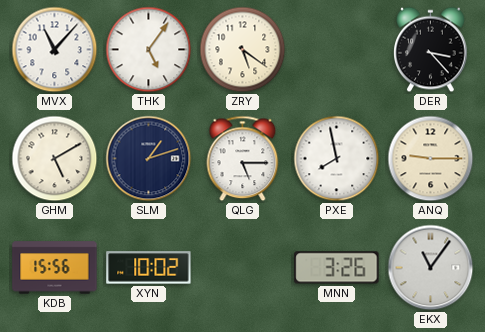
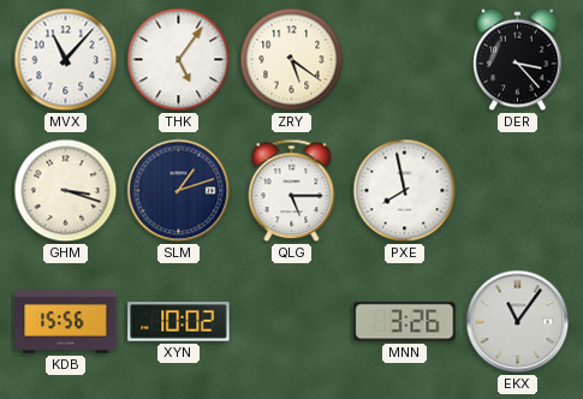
GHM: 5:10 -> 3:18 (66, 191)
ANQ: 9:15 -> none (431, 159)
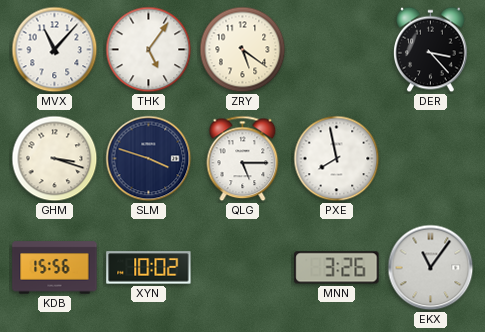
SLM: 1:12 -> 3:48 (149, 159)
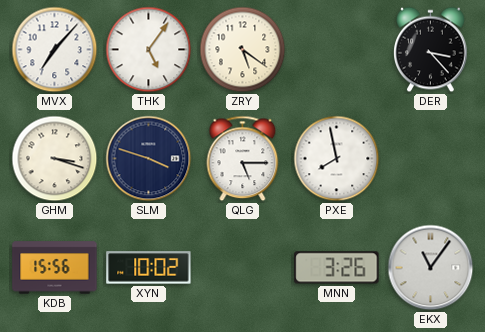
MVX: 11:07 -> 7:07 (55, 50)
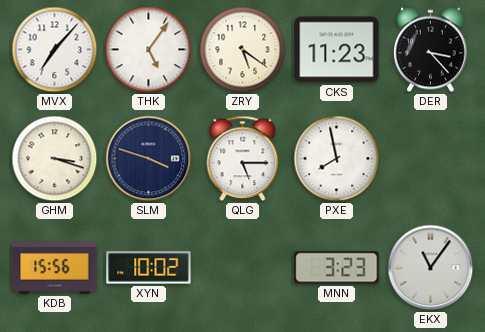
CKS: none -> 11:23 (337, 50)
MNN: 3:26 -> 3:23 (337, 268)
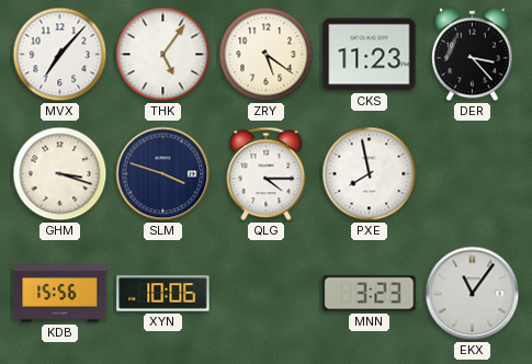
QLG: 5:15 -> 4:15 (267, 174)
XYN: 10:02 -> 10:06 (163, 294)
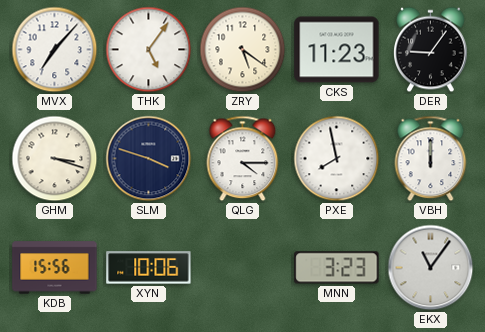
DER: 3:23 -> 9:06 (431, 50)
VBH: none -> 12:00 (431, 159)
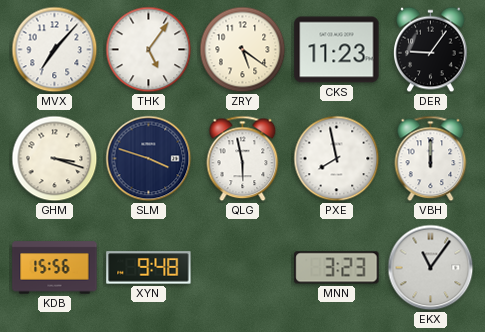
QLG: 4:15 -> 5:58 (243, 159)
XYN: 10:06 -> 9:48 (149, 268)
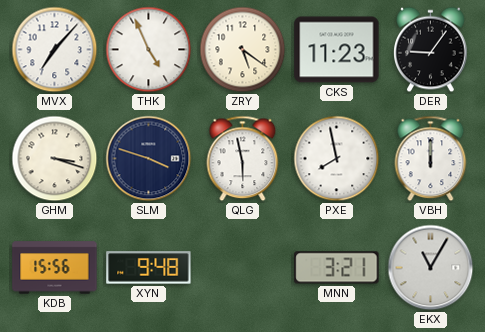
THK: 5:06 -> 4:56 (149, 50)
MNN: 3:23 -> 3:21 (337, 268)
EKX: 11:06 -> 11:05 (431, 268)
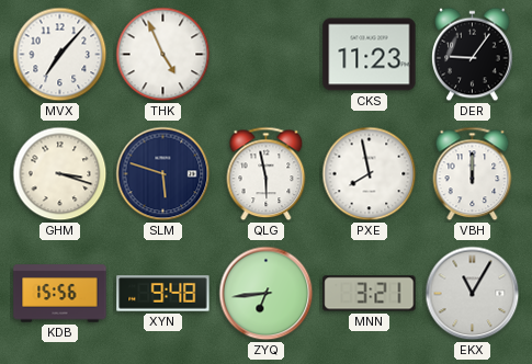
ZRY: 5:21 -> none (243, 50)
SLM: 3:48 -> 5:48 (163, 174)
ZYQ: none -> 6:44 (267, 294)
